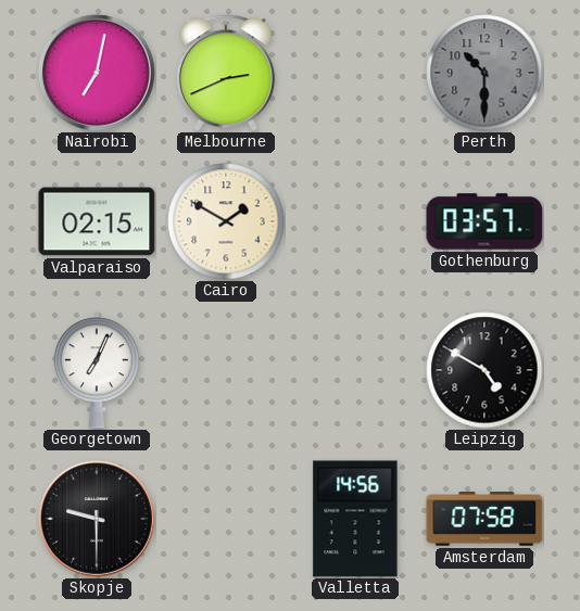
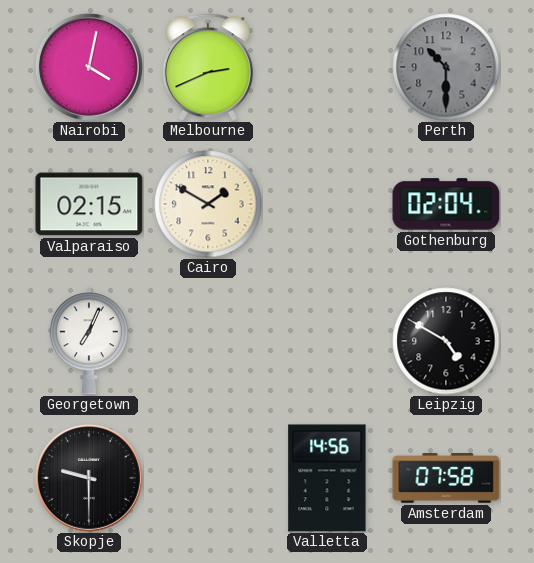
Nairobi: 7:02 -> 4:02 (89, 67)
Gothenburg: 03:57 -> 02:04 (446, 204)
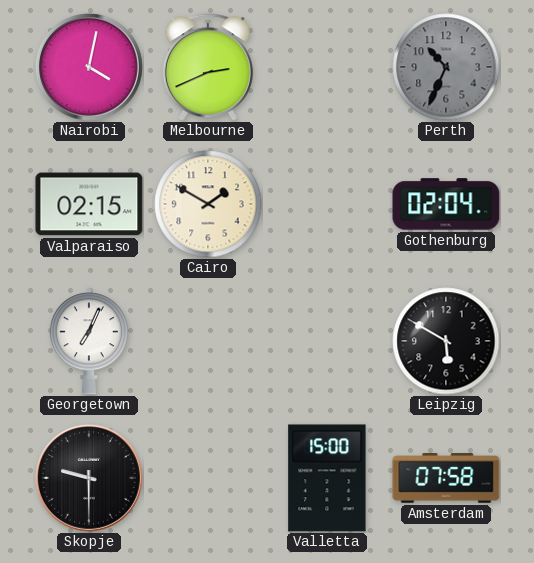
Perth: 10:30 -> 10:34 (446, 67)
Leipzig: 4:50 -> 5:50 (446, 341)
Valletta: 14:56 -> 15:00 (327, 478)
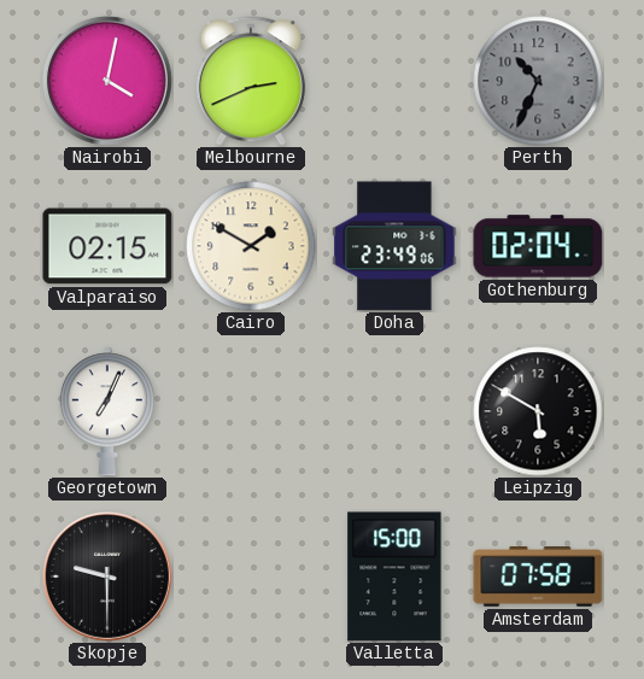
Doha: none -> 23:49 (394, 246)
